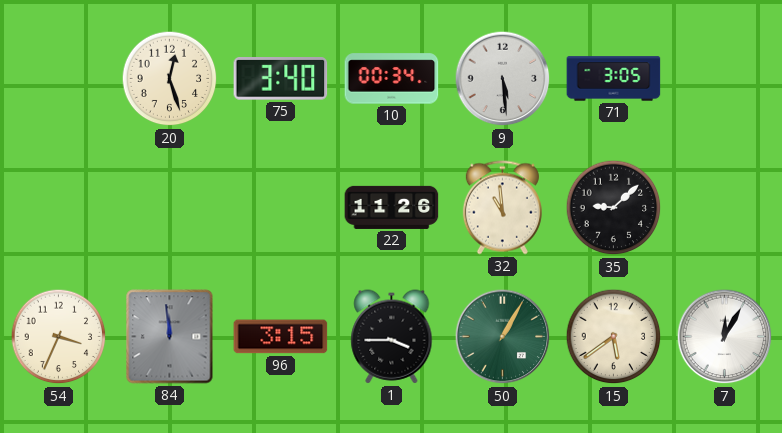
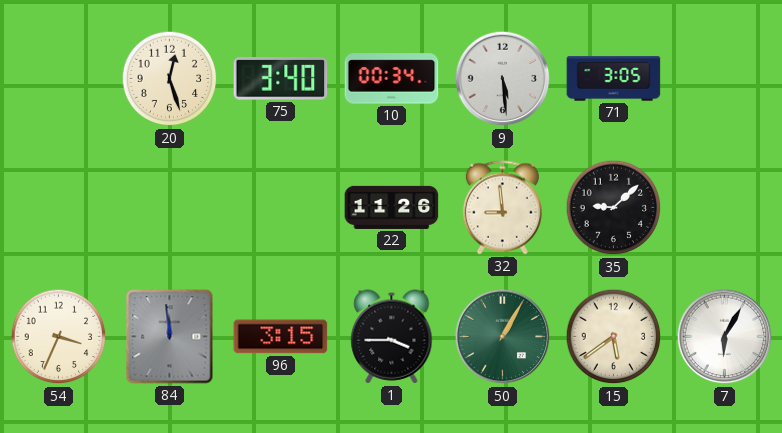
32: 10:59 -> 8:59 (502, 208)
7: 12:05 -> 6:05 (725, 337)
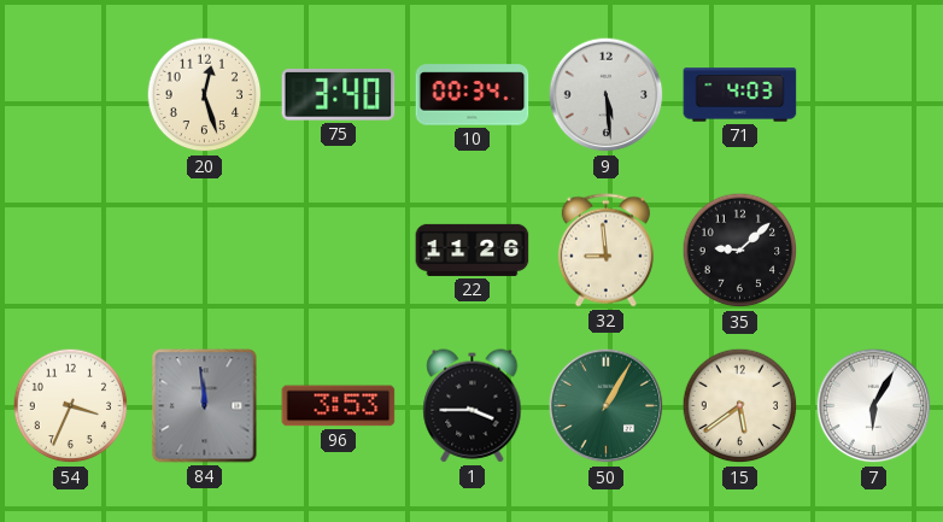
71: 3:05 -> 4:03 (740, 95)
96: 3:15 -> 3:53 (339, 406)
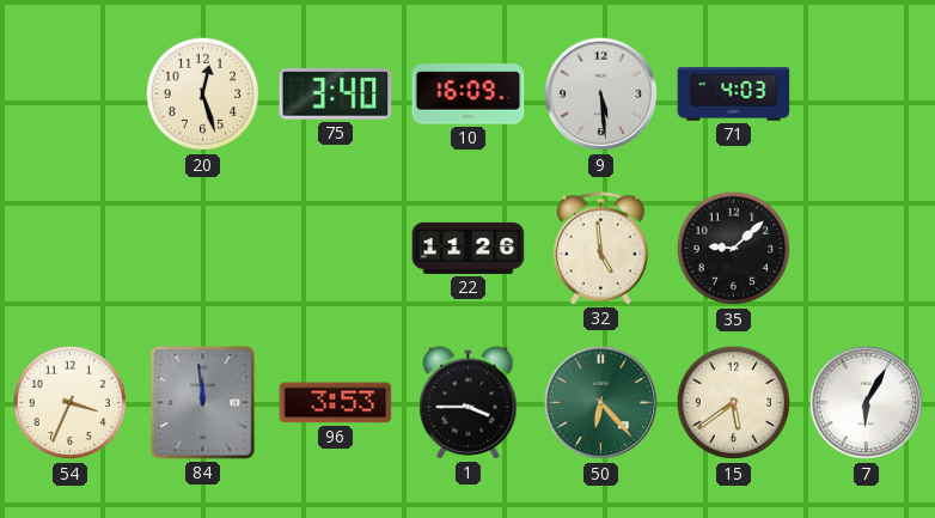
10: 00:34 -> 16:09 (469, 95)
32: 8:59 -> 4:59 (600, 249)
50: 1:05 -> 6:23 (601, 403)
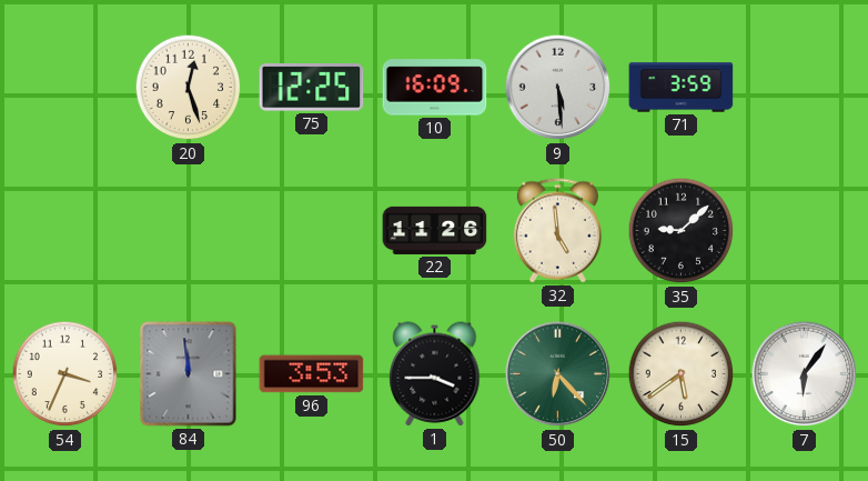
75: 3:40 -> 12:25 (312, 88)
71: 4:03 -> 3:59 (682, 88)
7: 6:05 -> 6:06 (805, 374)
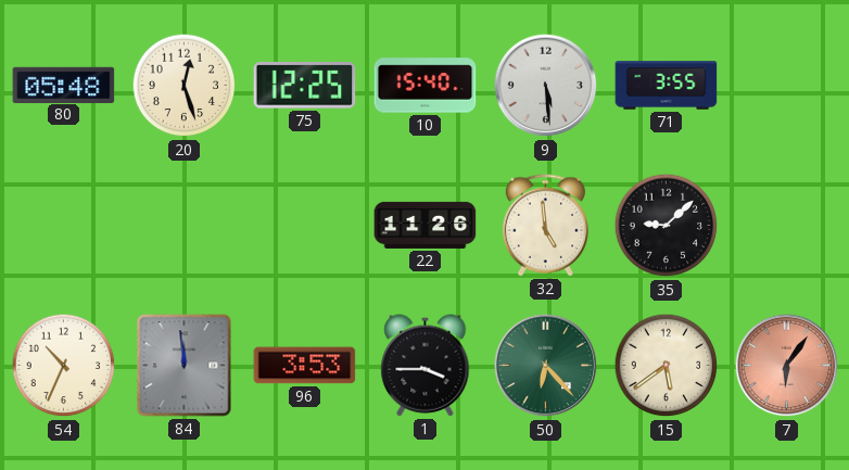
80: none -> 05:48 (64, 85)
10: 16:09 -> 15:40 (426, 86)
71: 3:59 -> 3:55 (667, 86)
54: 3:34 -> 10:34 (64, 366)
7 dial: white -> salmon (787, 366)
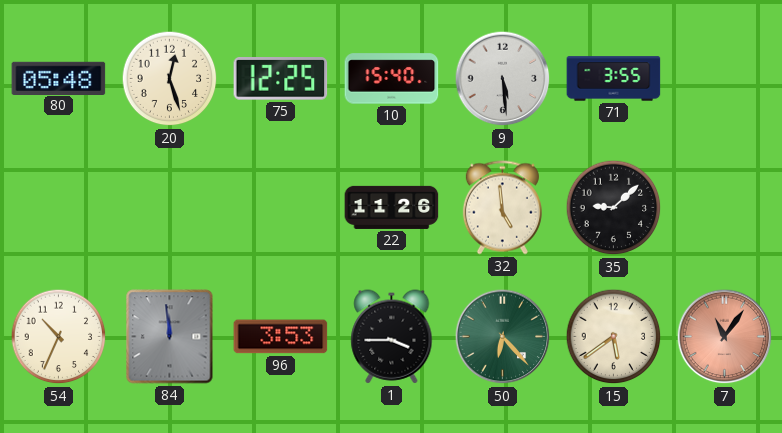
7: 6:06 -> 11:06 (725, 337)
